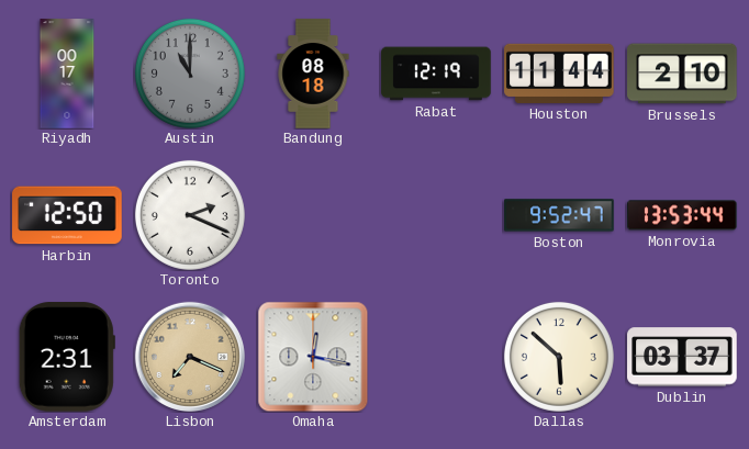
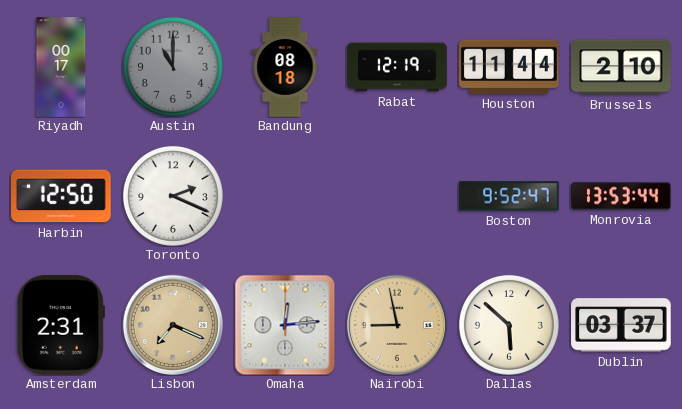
Omaha: 12:17 -> 12:14 (285, 325)
Nairobi: none -> 8:58 (397, 325)
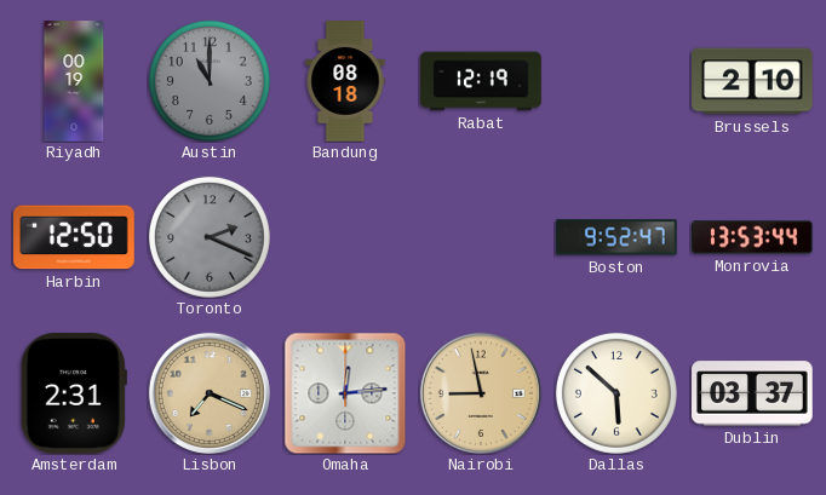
Riyadh: 00:17 -> 00:19 (74, 81)
Houston: 11:44 -> none (509, 67)
Toronto dial: white -> grey (210, 237)
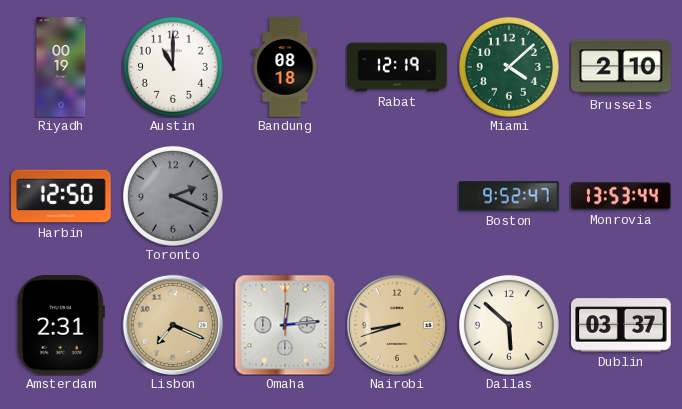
Austin dial: grey -> white (173, 67)
Miami: none -> 4:08 (509, 67)
Nairobi: 8:58 -> 8:42 (397, 325)
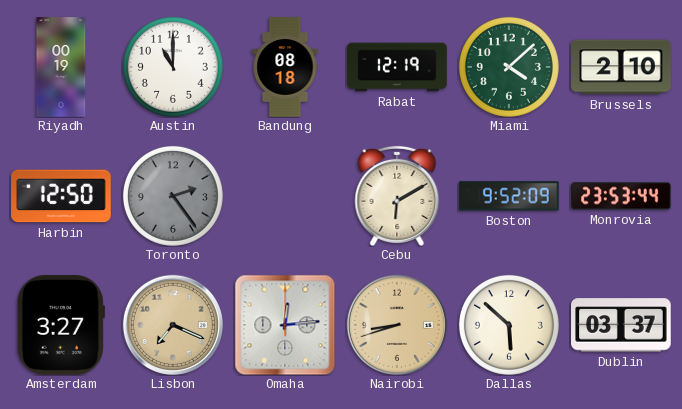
Toronto: 2:19 -> 2:24 (173, 196)
Cebu: none -> 6:10 (397, 196)
Boston: 9:52:47 -> 9:52:09 (509, 196)
Monrovia: 13:53 -> 23:53 (621, 196)
Amsterdam: 2:31 -> 3:27 (61, 325)
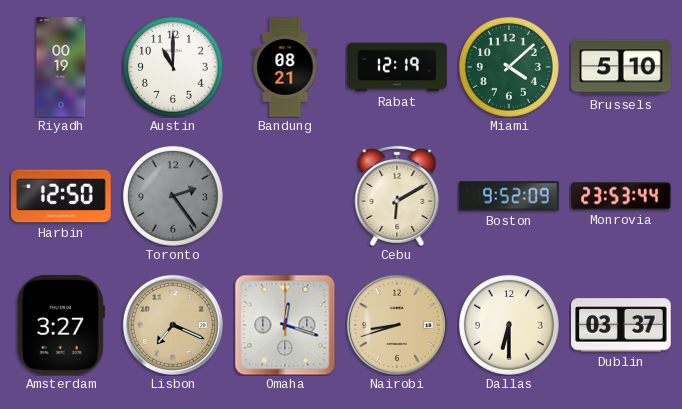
Bandung: 08:18 -> 08:21 (285, 67)
Brussels: 2:10 -> 5:10 (621, 67)
Omaha: 12:14 -> 12:18 (285, 325)
Dallas: 5:52 -> 6:30 (509, 325)
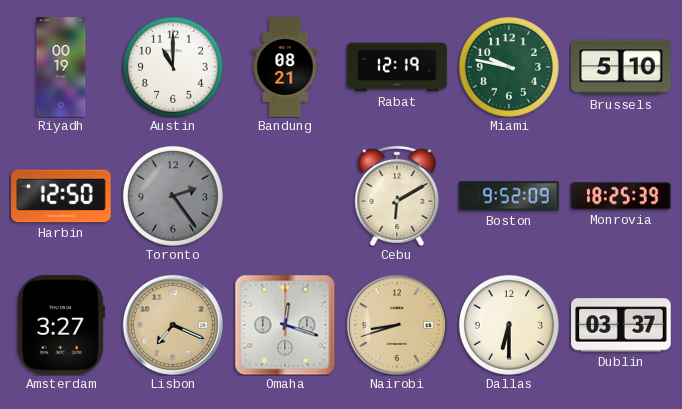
Miami: 4:08 -> 9:47 (509, 67)
Monrovia: 23:53 -> 18:25 (621, 196)
